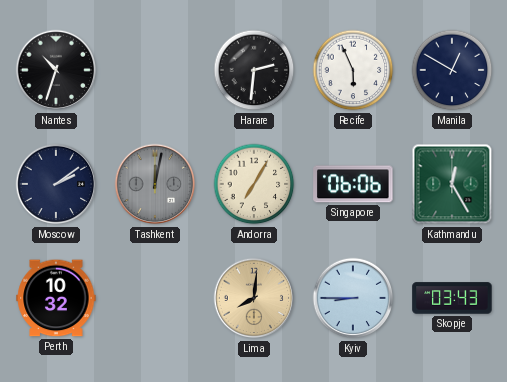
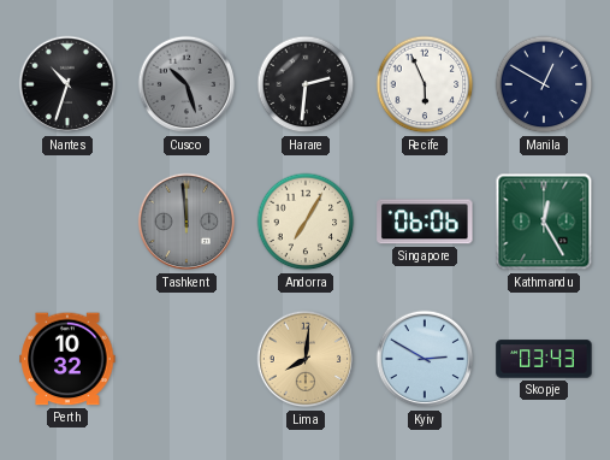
Cusco: none -> 10:27 (186, 84)
Moscow: 2:09 -> none (56, 184)
Tashkent: 12:02 -> 11:59 (186, 222)
Kyiv: 8:45 -> 2:50 (425, 359)
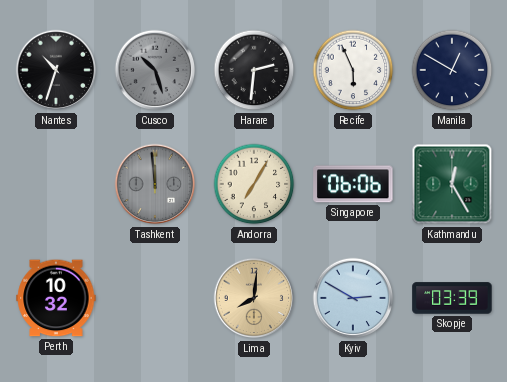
Skopje: 03:43 -> 03:39 (452, 298)
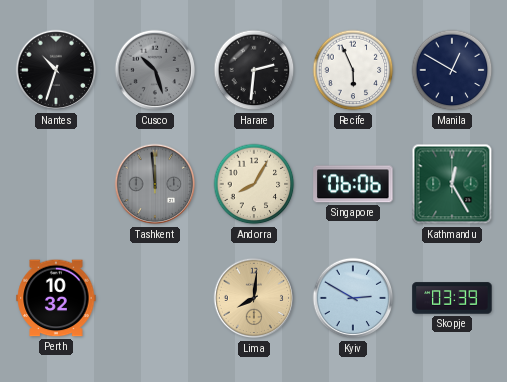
Andorra: 7:05 -> 8:05 (254, 184)
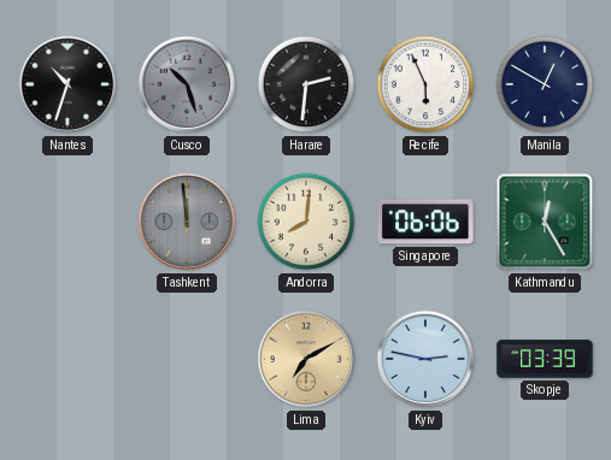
Andorra: 8:05 -> 8:01 (306, 222)
Perth: 10:32 -> none (56, 298)
Lima: 8:01 -> 7:10 (306, 359)
Kyiv: 2:50 -> 2:47 (425, 359)
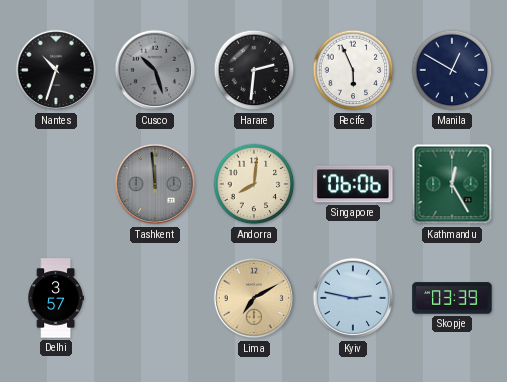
Delhi: none -> 3:57 (56, 298)
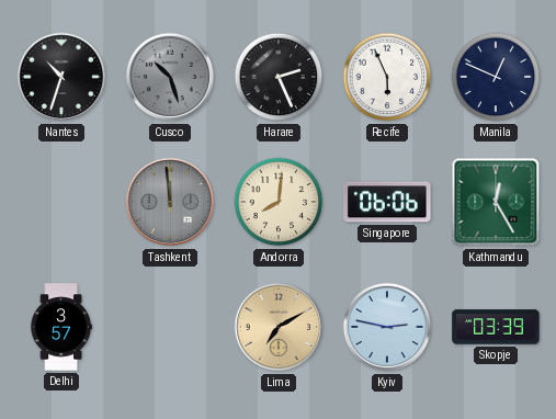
Harare: 2:31 -> 2:26 (279, 77)
Manila: 12:50 -> 12:49 (496, 77)
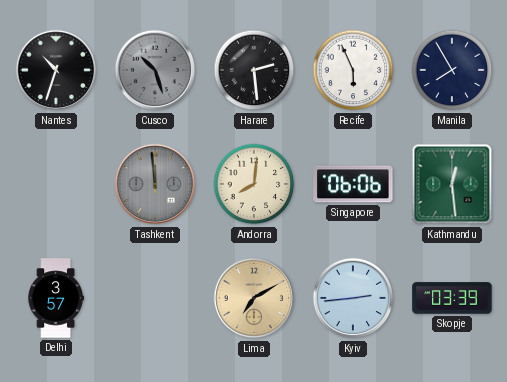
Harare: 2:26 -> 2:29 (254, 70)
Manila: 12:49 -> 7:55 (452, 70)
Kathmandu: 12:25 -> 12:29 (452, 184)
Kyiv: 2:47 -> 2:44 (353, 298)
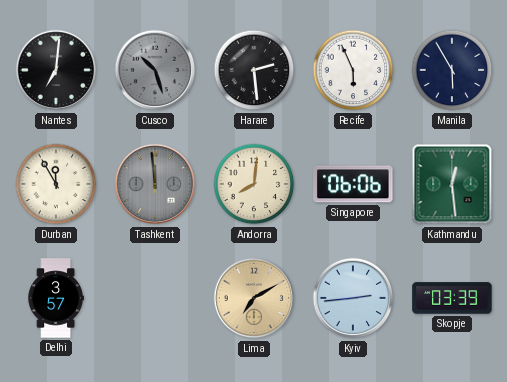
Nantes: 10:33 -> 7:01 (56, 70)
Manila: 7:55 -> 5:55 (452, 70)
Durban: none -> 11:55 (56, 184)
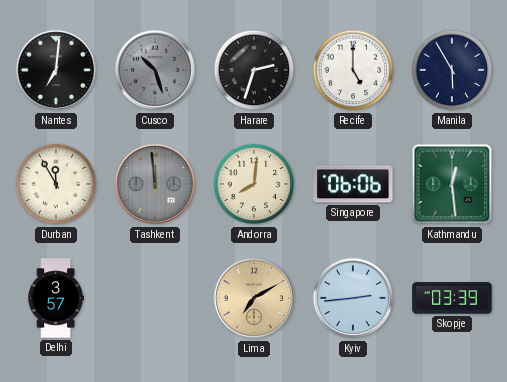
Harare: 2:29 -> 2:33 (254, 70)
Recife: 5:56 -> 5:00 (353, 70)
